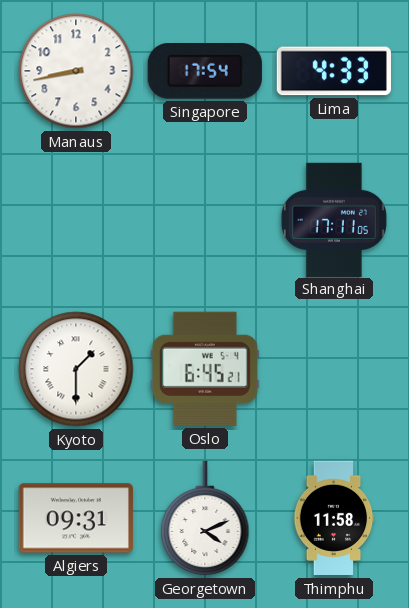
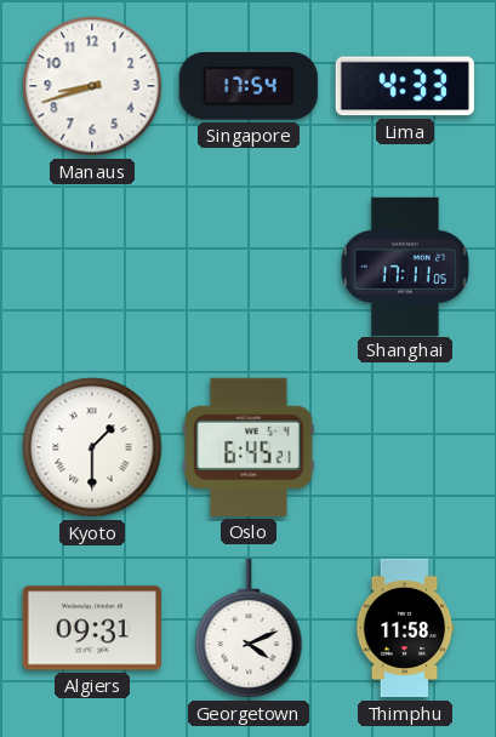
Manaus: 8:43 -> 8:42 (92, 86)
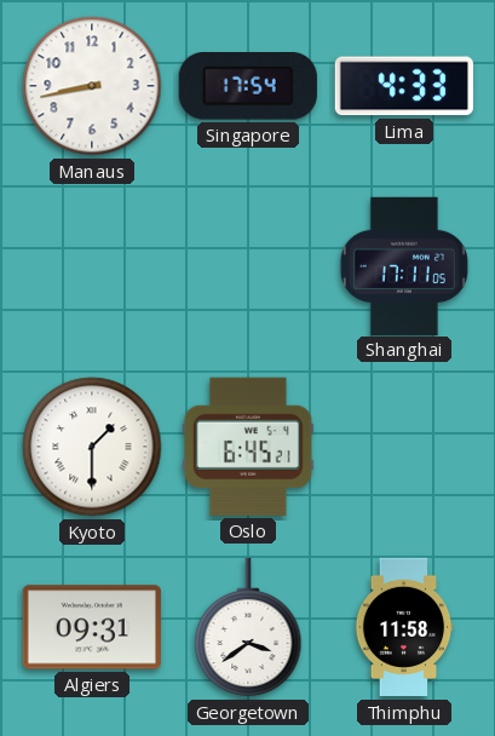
Manaus: 8:42 -> 8:43 (92, 86)
Georgetown: 4:11 -> 3:39 (248, 627)
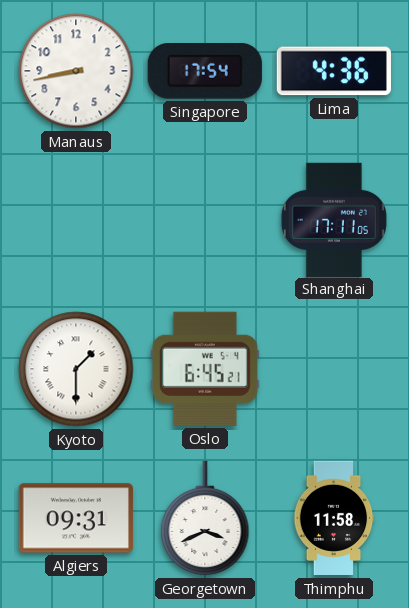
Lima: 4:33 -> 4:36 (334, 71)
Georgetown: 3:39 -> 3:41 (205, 518)
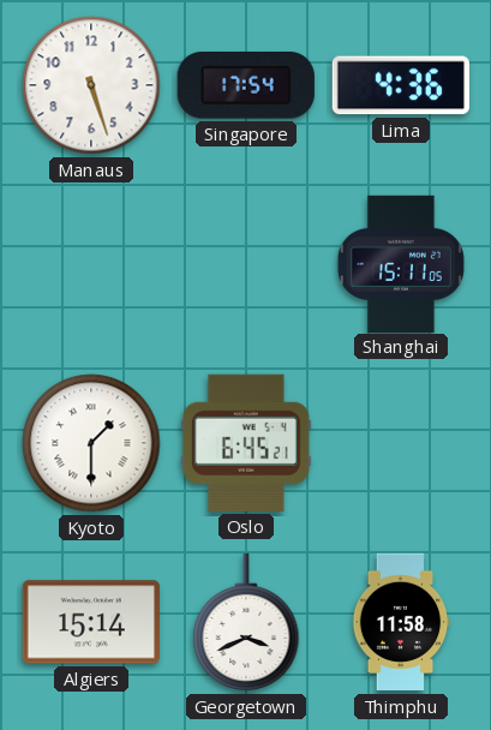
Manaus: 8:43 -> 5:27 (91, 85)
Shanghai: 17:11 -> 15:11 (401, 263)
Algiers: 09:31 -> 15:14 (91, 622)
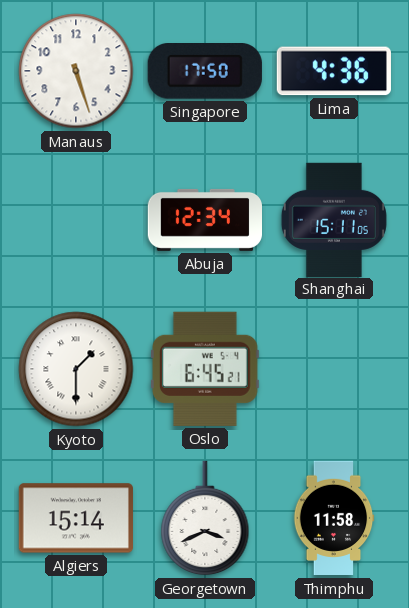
Singapore: 17:54 -> 17:50 (205, 72)
Abuja: none -> 12:34 (204, 220)
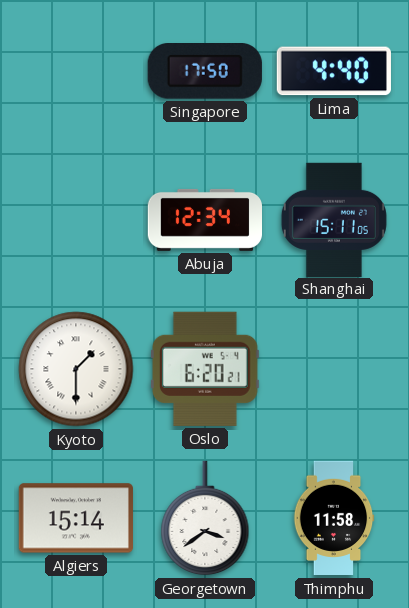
Manaus: 5:27 -> none (76, 71)
Lima: 4:36 -> 4:40 (334, 71)
Oslo: 6:45 -> 6:20 (205, 369)
Georgetown: 3:41 -> 3:39 (205, 518)
